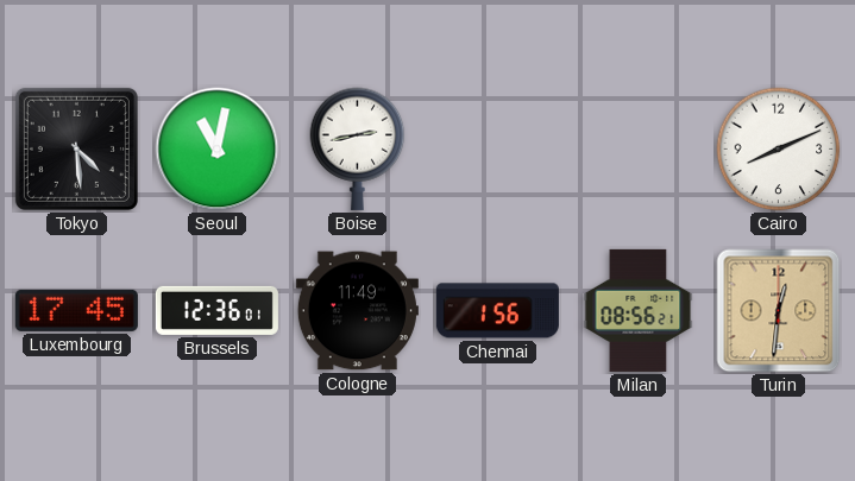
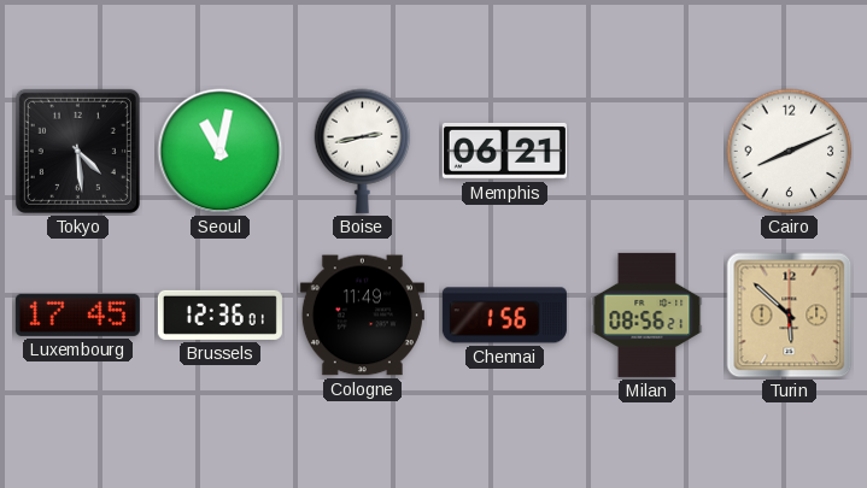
Memphis: none -> 06:21 (504, 151)
Turin: 12:31 -> 5:52 (790, 316)
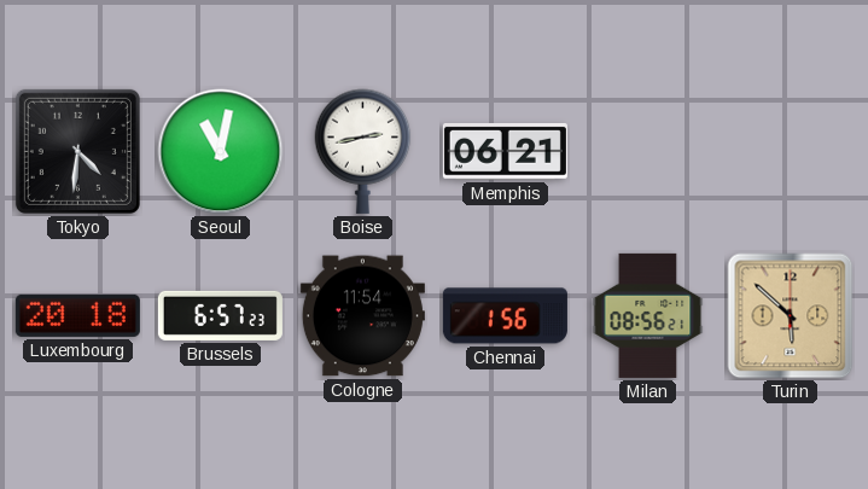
Tokyo: 4:29 -> 4:31 (77, 151)
Cairo: 8:11 -> none (790, 152)
Luxembourg: 17:45 -> 20:18 (77, 315)
Brussels: 12:36 -> 6:57 (220, 315)
Cologne: 11:49 -> 11:54 (362, 316)
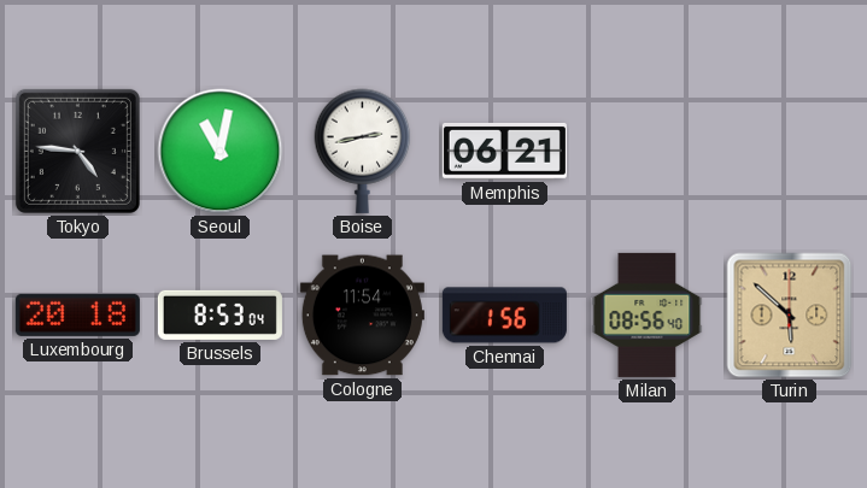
Tokyo: 4:31 -> 4:46 (77, 151)
Brussels: 6:57 -> 8:53 (219, 314)
Milan: 08:56:21 -> 08:56:40 (648, 314)
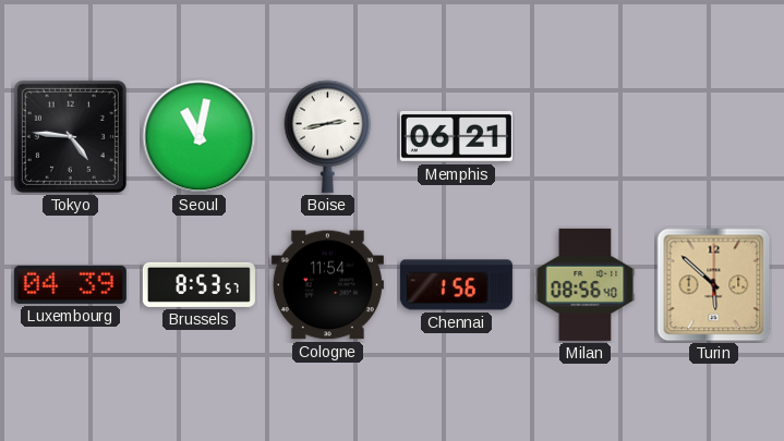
Luxembourg: 20:18 -> 04:39 (70, 284)
Brussels: 8:53:04 -> 8:53:57 (198, 284)
